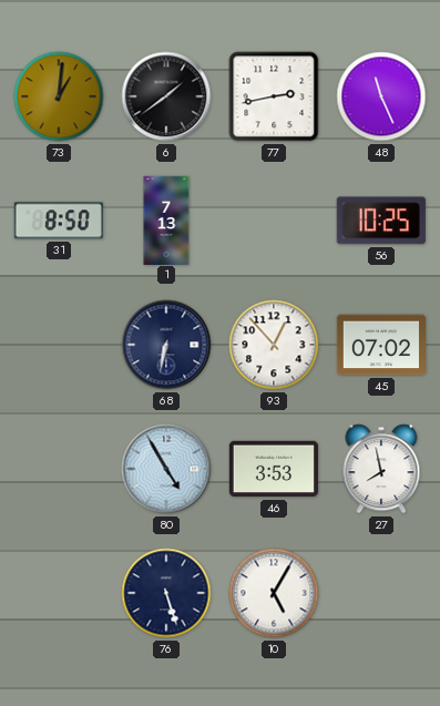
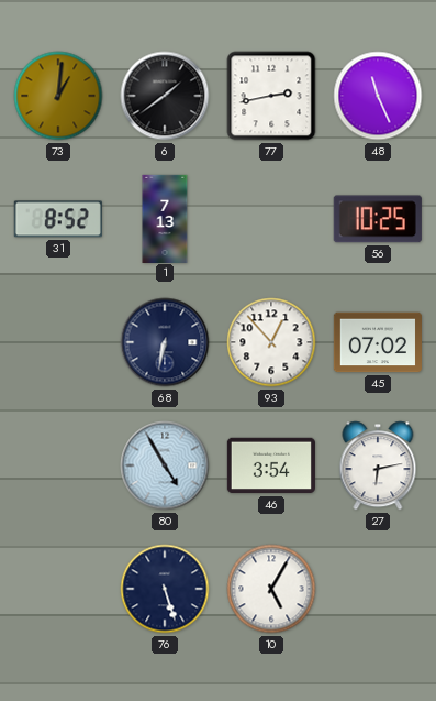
31: 8:50 -> 8:52 (58, 219)
46: 3:53 -> 3:54 (271, 465)
27: 7:58 -> 6:13 (378, 465)
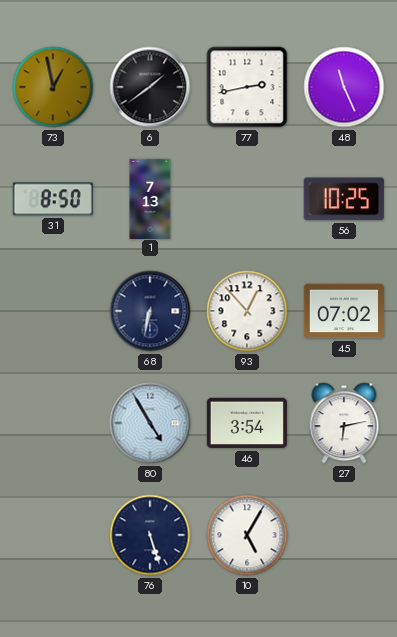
73: 1:01 -> 12:58 (53, 87)
31: 8:52 -> 8:50 (53, 199)
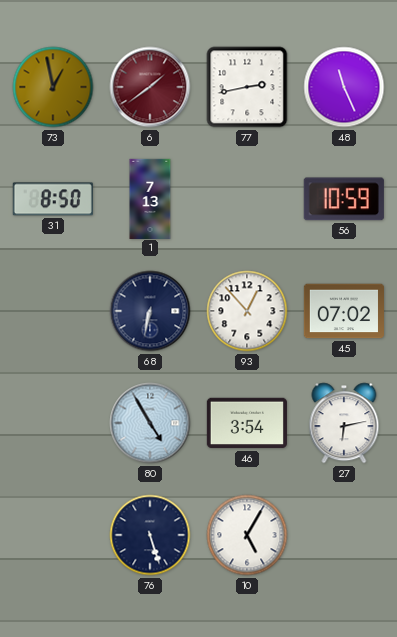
6 dial: black -> burgundy (150, 87)
56: 10:25 -> 10:59 (344, 199)
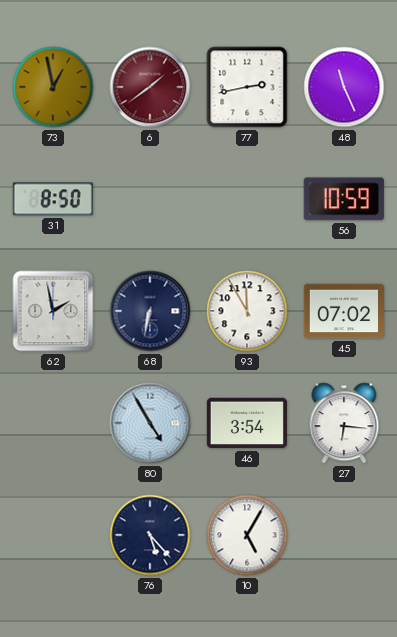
1: 7:13 -> none (150, 198)
62: none -> 1:58 (53, 311)
93: 12:53 -> 11:55 (247, 311)
27: 6:13 -> 6:16 (344, 423)
76: 5:27 -> 5:23 (150, 535)
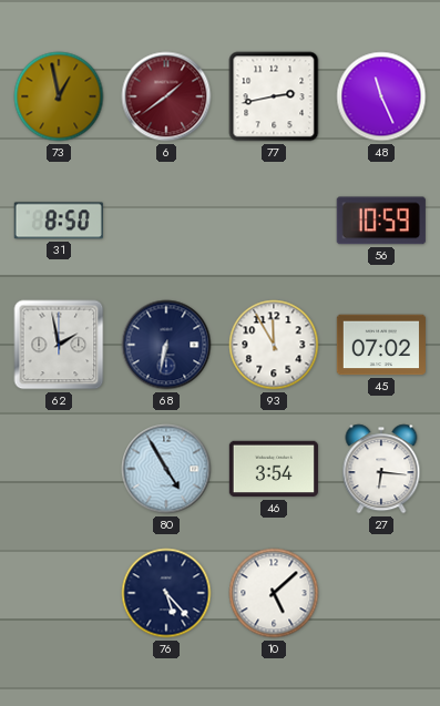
10: 5:05 -> 5:08 (274, 593)
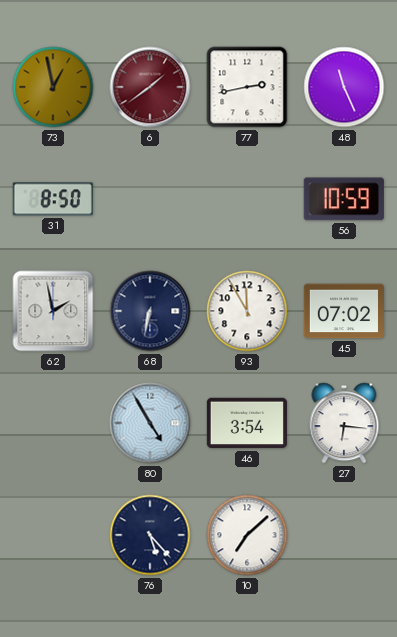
10: 5:08 -> 7:08 (247, 535)
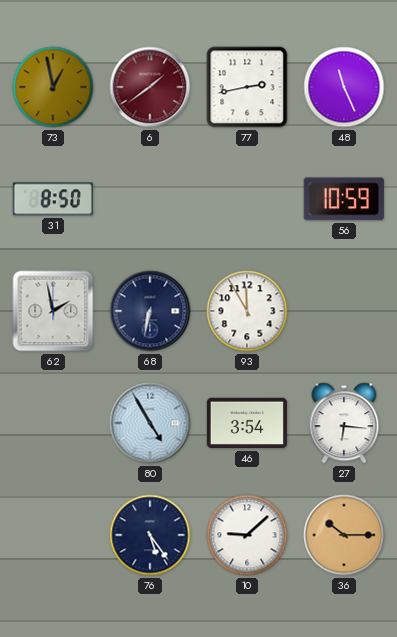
45: 07:02 -> none (343, 311)
76: 5:23 -> 5:24 (150, 535)
10: 7:08 -> 9:08 (247, 535)
36: none -> 10:15 (344, 535)
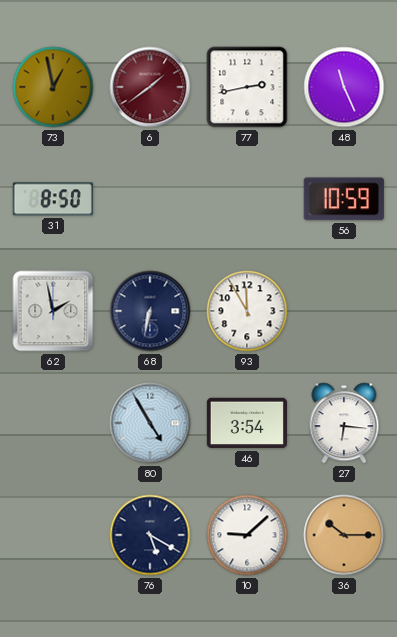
76: 5:24 -> 5:20 (150, 535)
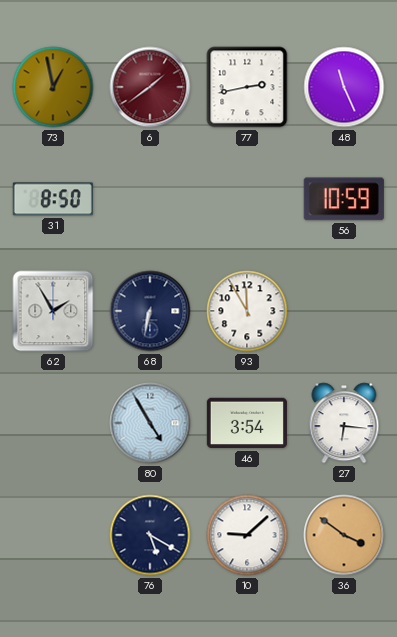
62: 1:58 -> 1:55 (53, 311)
36: 10:15 -> 3:51 (344, 535)
